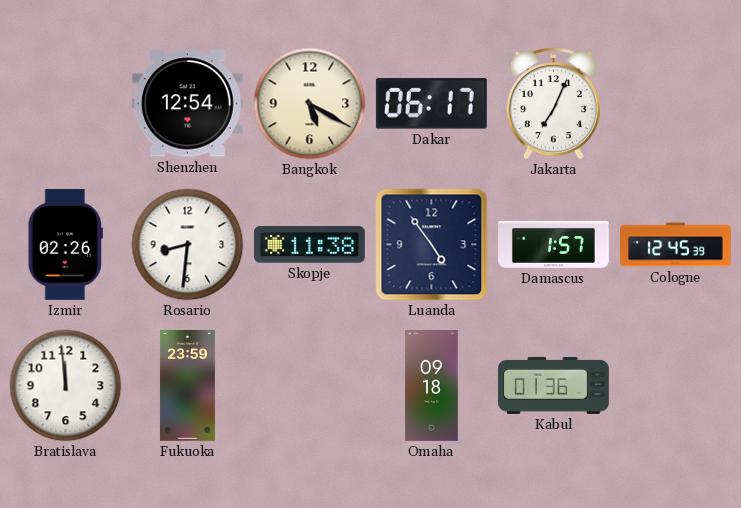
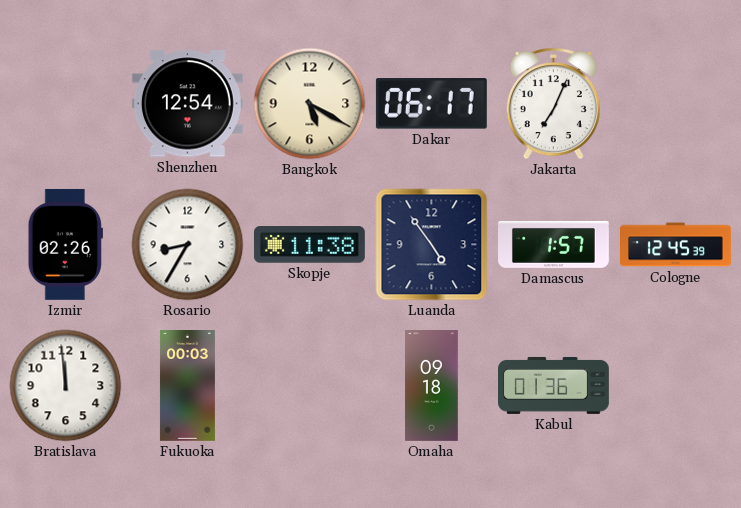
Rosario: 8:31 -> 8:35 (188, 245)
Fukuoka: 23:59 -> 00:03 (187, 386)
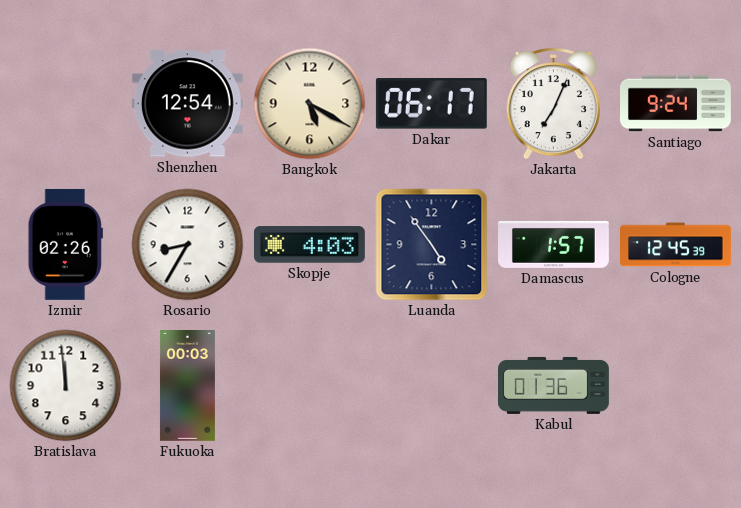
Santiago: none -> 9:24 (676, 104)
Skopje: 11:38 -> 4:03 (309, 245)
Omaha: 09:18 -> none (432, 386)
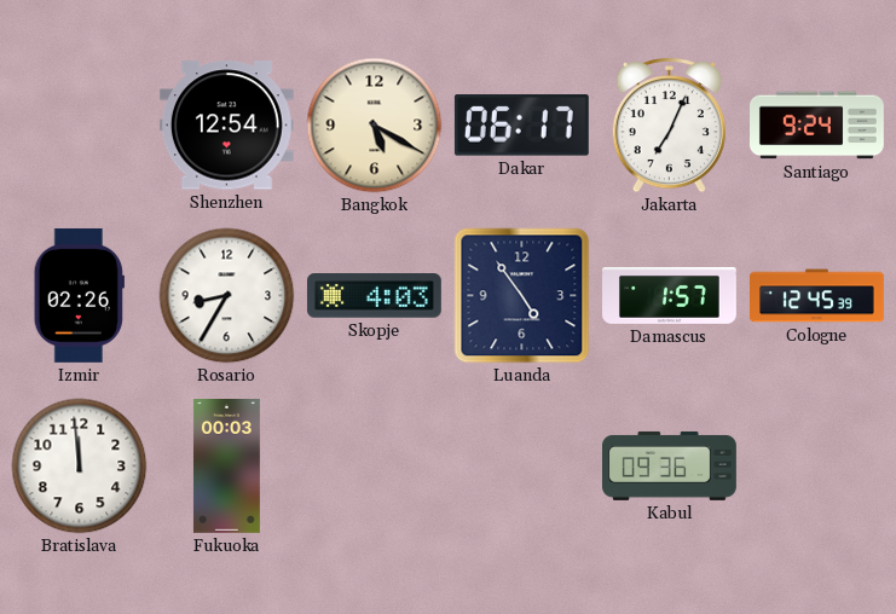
Kabul: 01:36 -> 09:36 (670, 465)
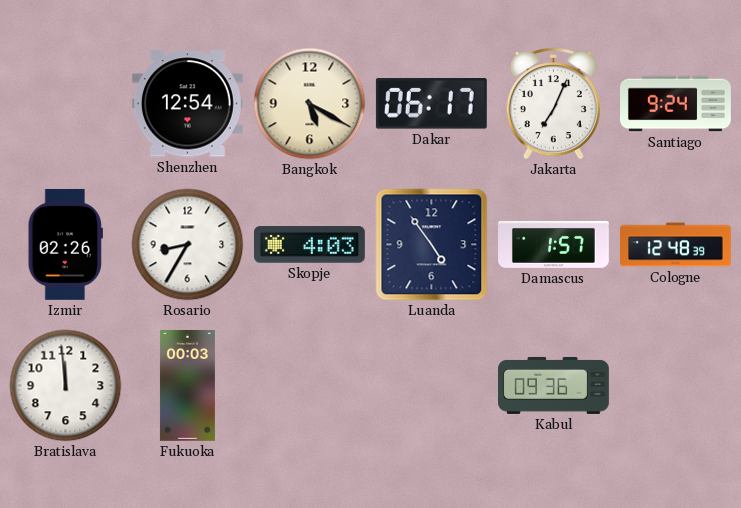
Cologne: 12:45 -> 12:48 (676, 245)
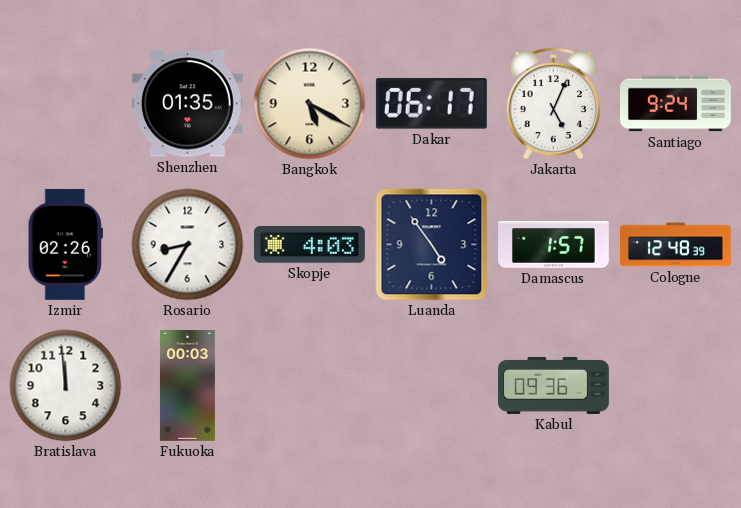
Shenzhen: 12:54 -> 01:35 (187, 104)
Jakarta: 7:04 -> 5:04 (553, 104)
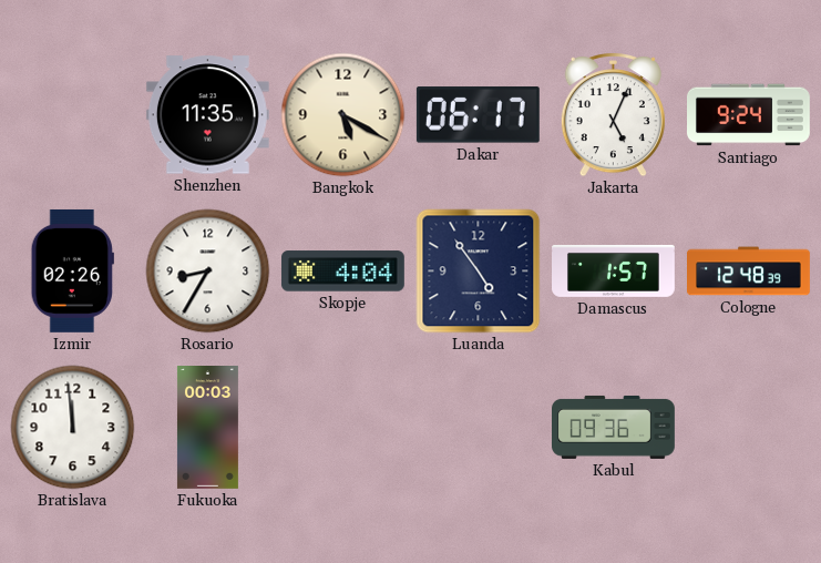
Shenzhen: 01:35 -> 11:35 (207, 115)
Skopje: 4:03 -> 4:04 (342, 272)
